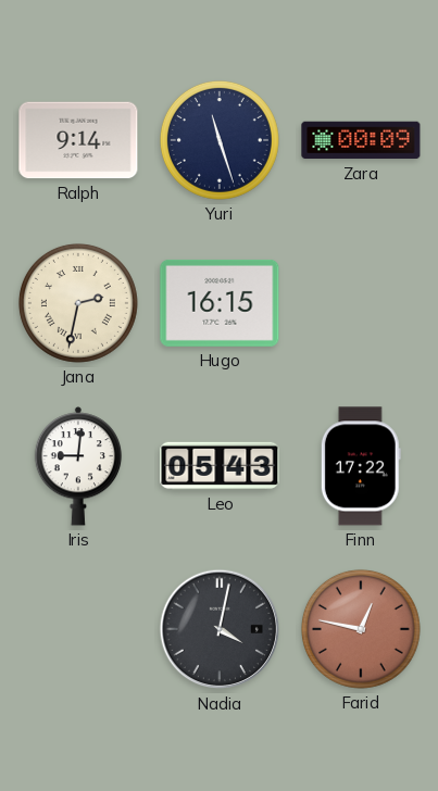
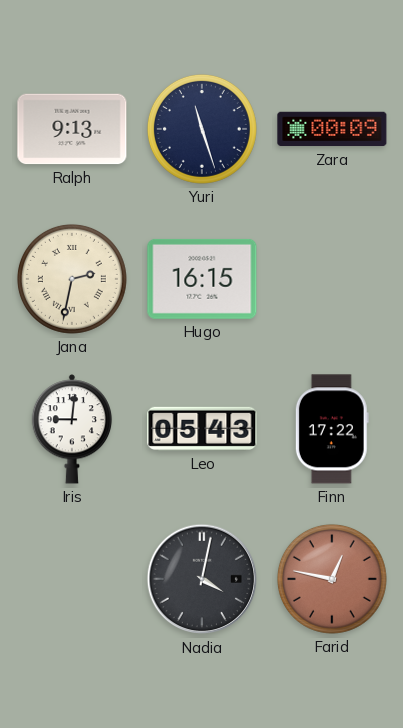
Ralph: 9:14 -> 9:13 (72, 129)
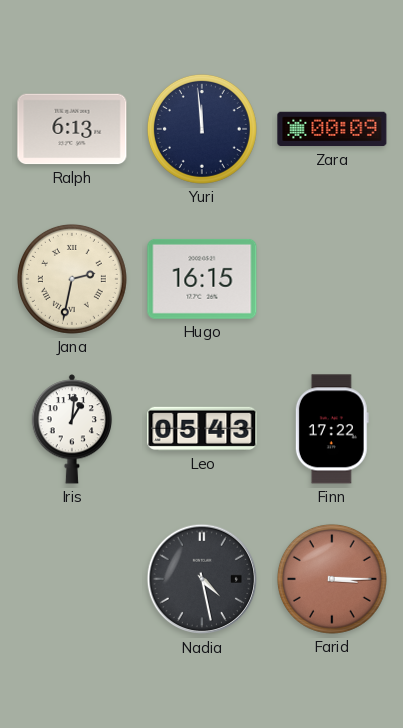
Ralph: 9:13 -> 6:13 (72, 129)
Yuri: 11:27 -> 11:59 (202, 129)
Iris: 9:01 -> 1:01 (72, 429)
Nadia: 4:02 -> 4:28 (202, 579)
Farid: 12:47 -> 3:15 (332, 579)
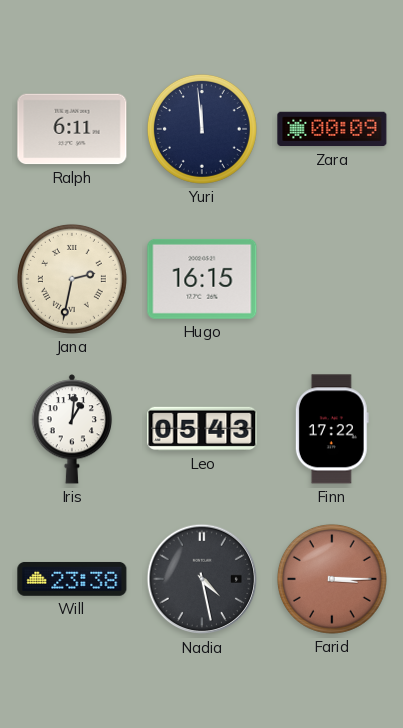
Ralph: 6:13 -> 6:11 (72, 129)
Will: none -> 23:38 (72, 579)
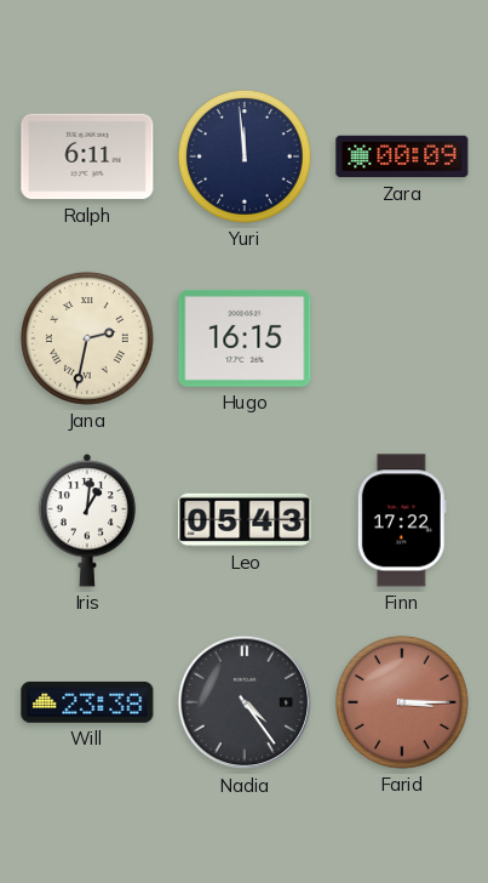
Nadia: 4:28 -> 4:24 (245, 702)
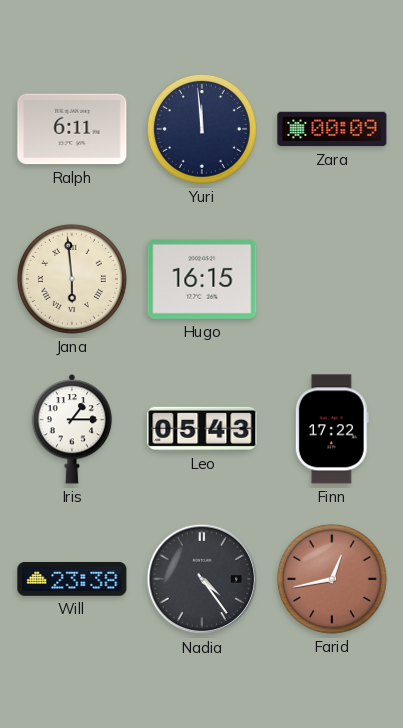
Jana: 2:32 -> 5:59 (72, 279)
Iris: 1:01 -> 1:15 (72, 429)
Farid: 3:15 -> 12:43 (332, 579)
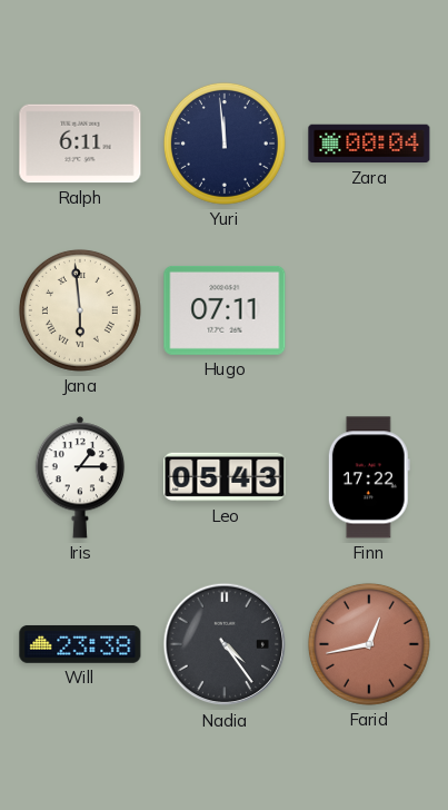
Zara: 00:09 -> 00:04 (369, 144)
Hugo: 16:15 -> 07:11 (225, 310)
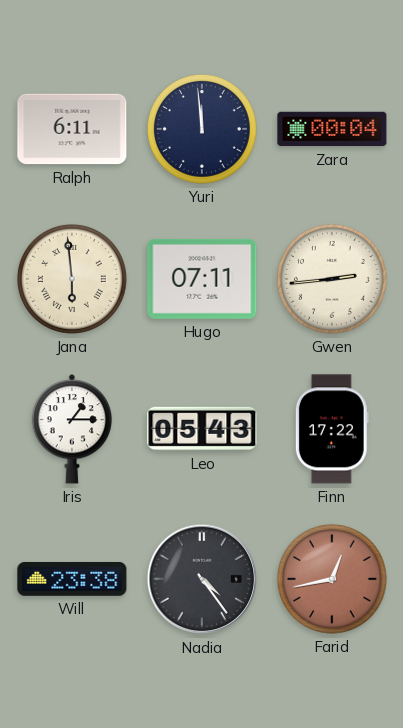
Gwen: none -> 2:44 (332, 279)
